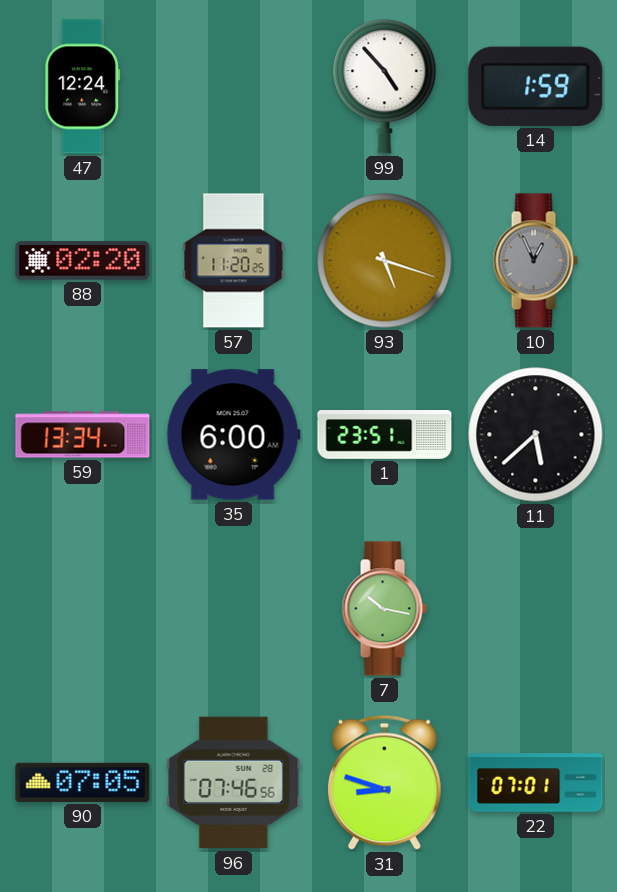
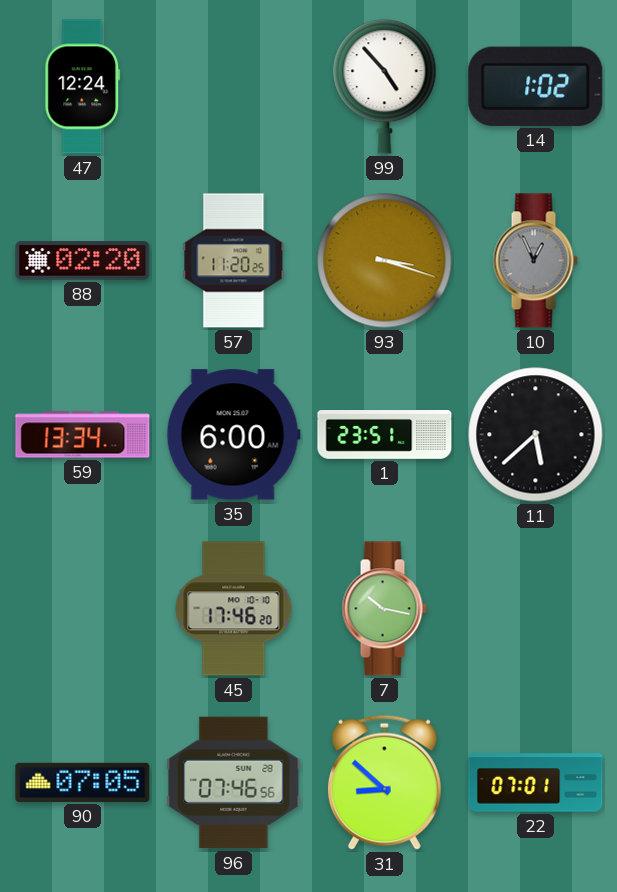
14: 1:59 -> 1:02 (536, 86)
93: 5:18 -> 3:18 (385, 261)
45: none -> 17:46 (234, 609)
31: 8:48 -> 8:52 (384, 782)
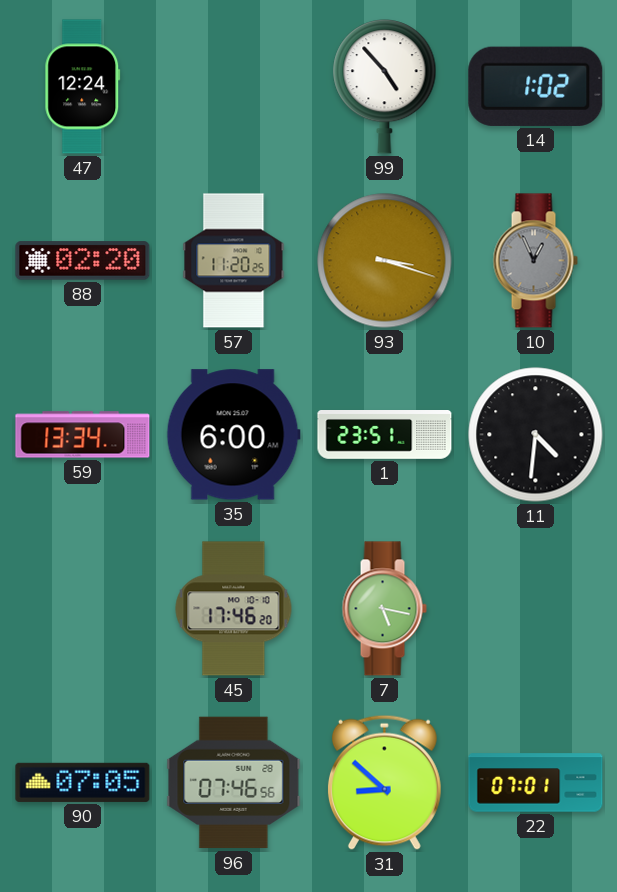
11: 5:38 -> 4:31 (536, 435)
7: 10:17 -> 5:17 (384, 609)
